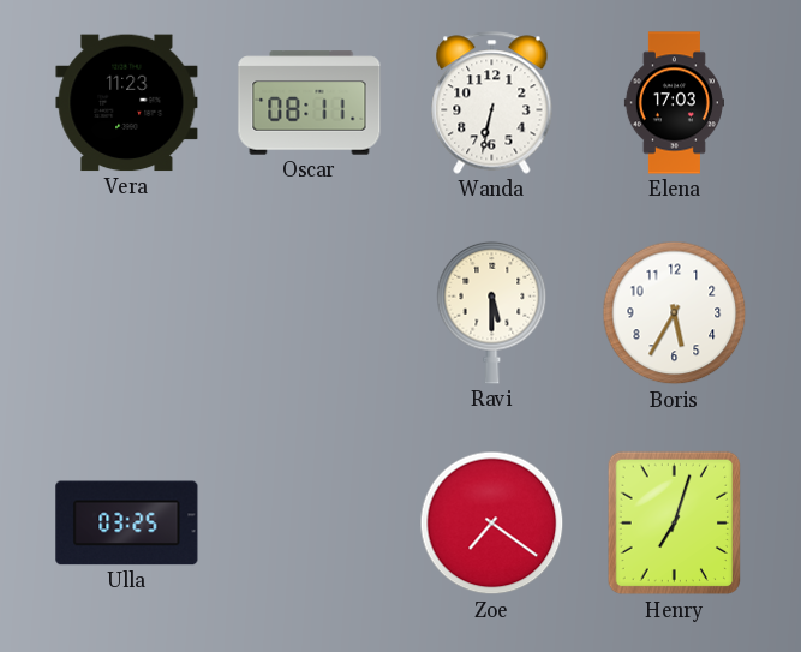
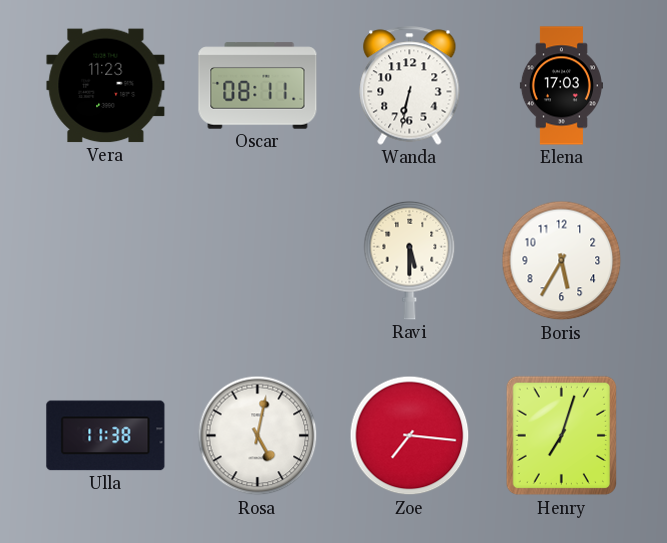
Ulla: 03:25 -> 11:38 (106, 436)
Rosa: none -> 5:02 (258, 436)
Zoe: 7:21 -> 7:16 (410, 436)
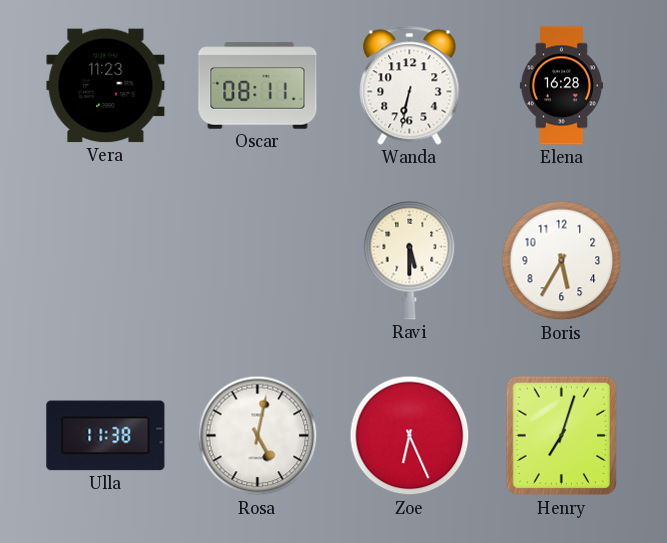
Elena: 17:03 -> 16:28 (561, 86)
Zoe: 7:16 -> 6:26 (410, 436)
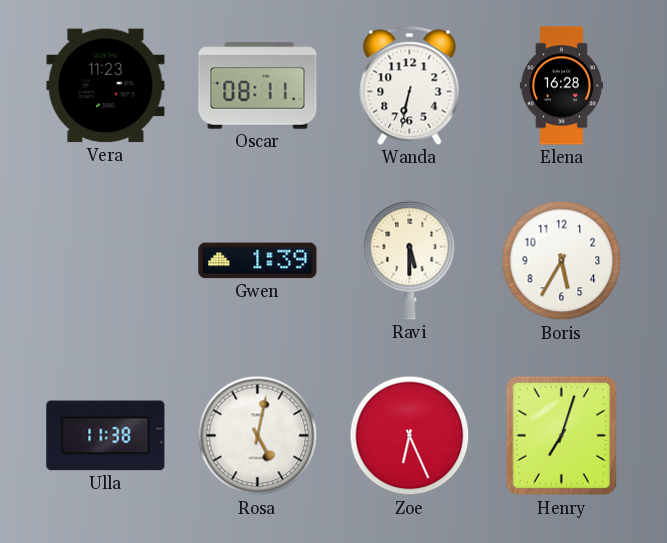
Gwen: none -> 1:39 (258, 261)
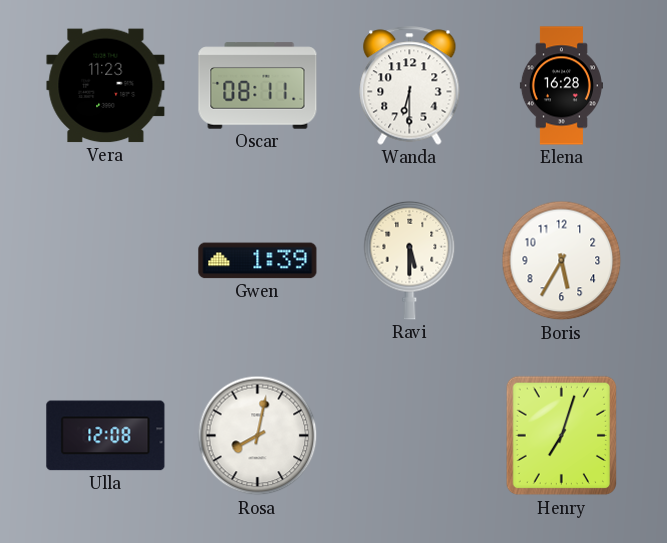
Wanda: 6:32 -> 6:30 (410, 86)
Ulla: 11:38 -> 12:08 (106, 436)
Rosa: 5:02 -> 8:02 (258, 436)
Zoe: 6:26 -> none (410, 436)
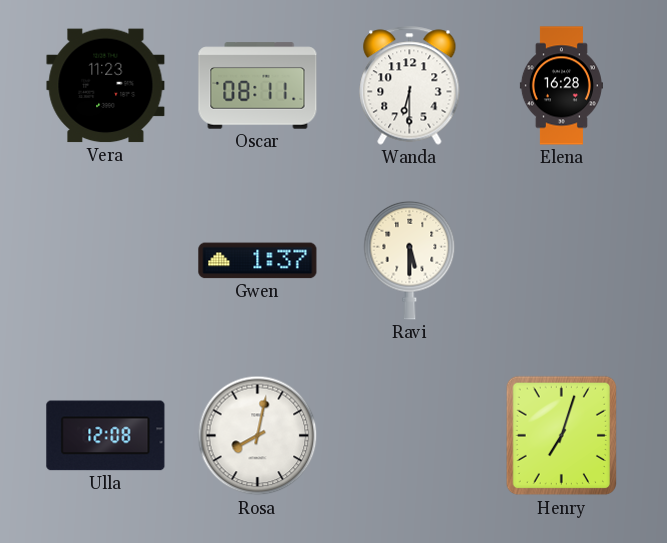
Gwen: 1:39 -> 1:37 (258, 261)
Boris: 5:35 -> none (562, 261)
